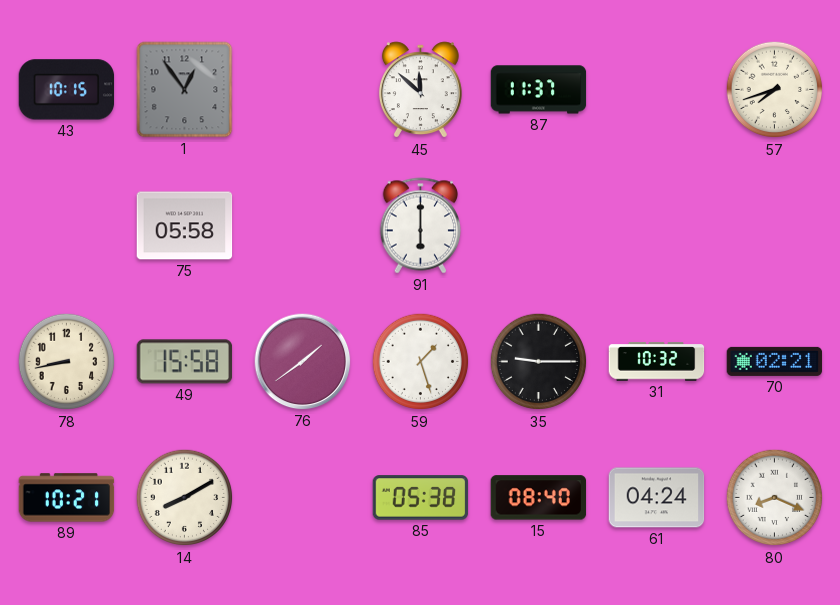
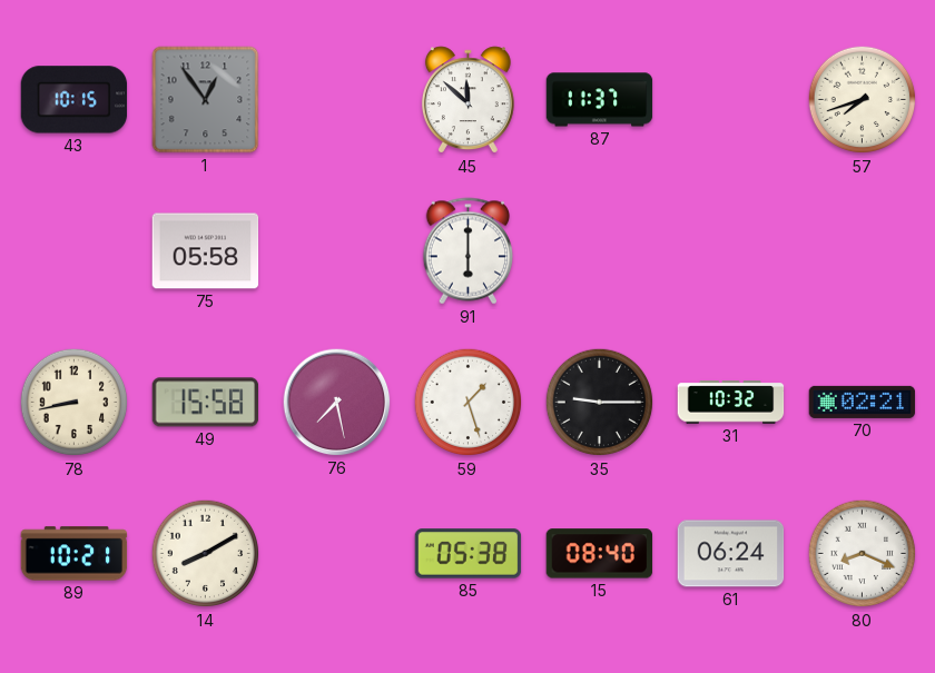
76: 1:39 -> 7:28 (337, 403)
61: 04:24 -> 06:24 (731, 554)
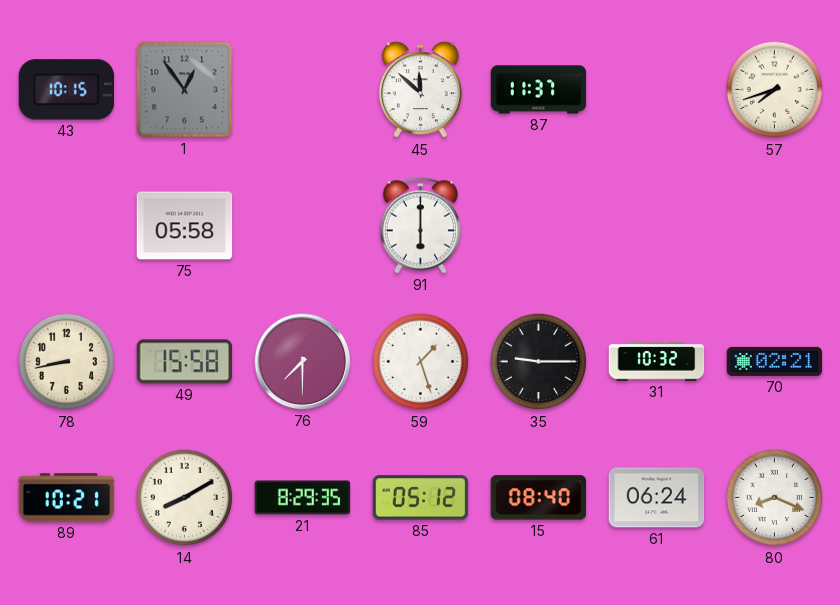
76: 7:28 -> 7:30 (303, 362)
21: none -> 8:29 (303, 498)
85: 05:38 -> 05:12 (421, 498)
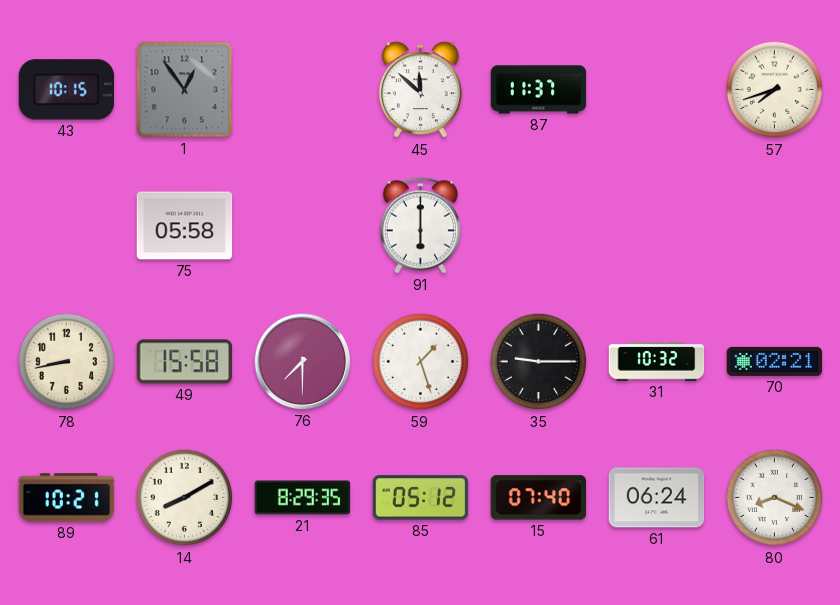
15: 08:40 -> 07:40 (539, 498)
